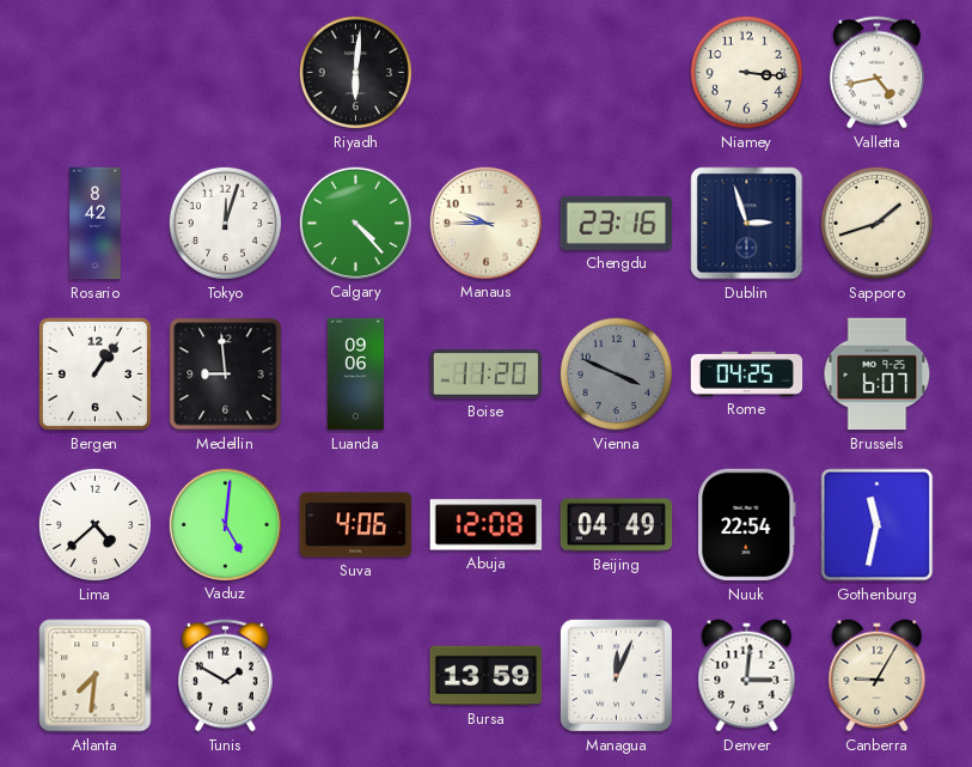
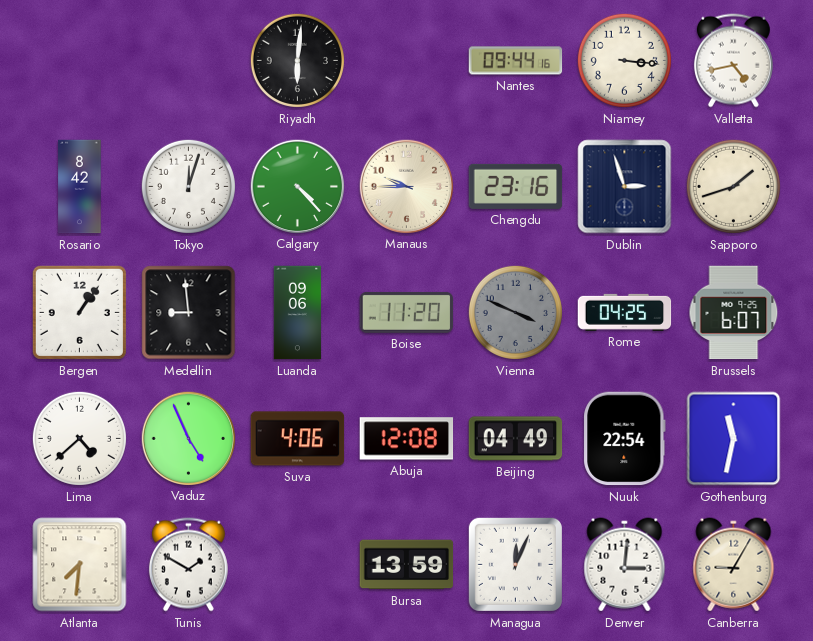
Nantes: none -> 09:44 (516, 61)
Vaduz: 5:01 -> 4:56 (188, 438)
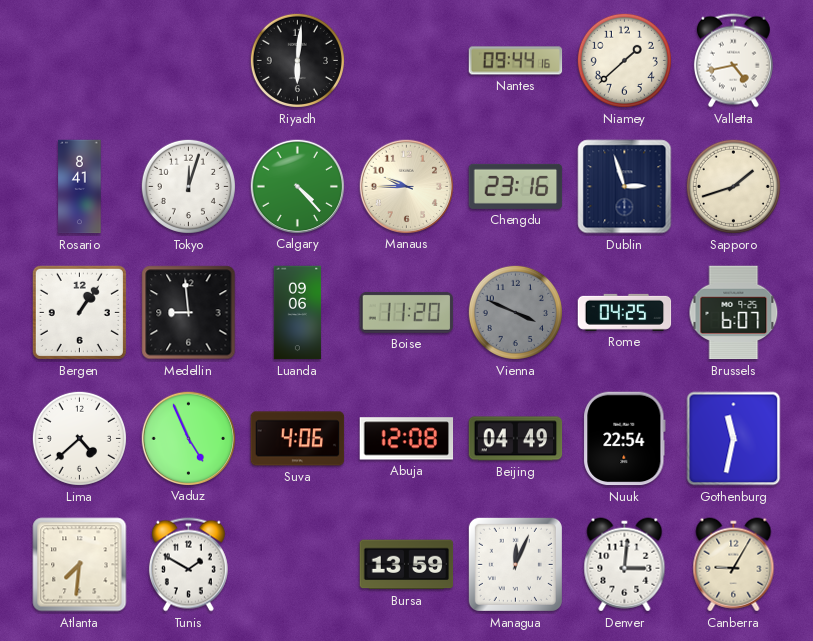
Niamey: 3:16 -> 1:38 (624, 60)
Rosario: 8:42 -> 8:41 (80, 187)
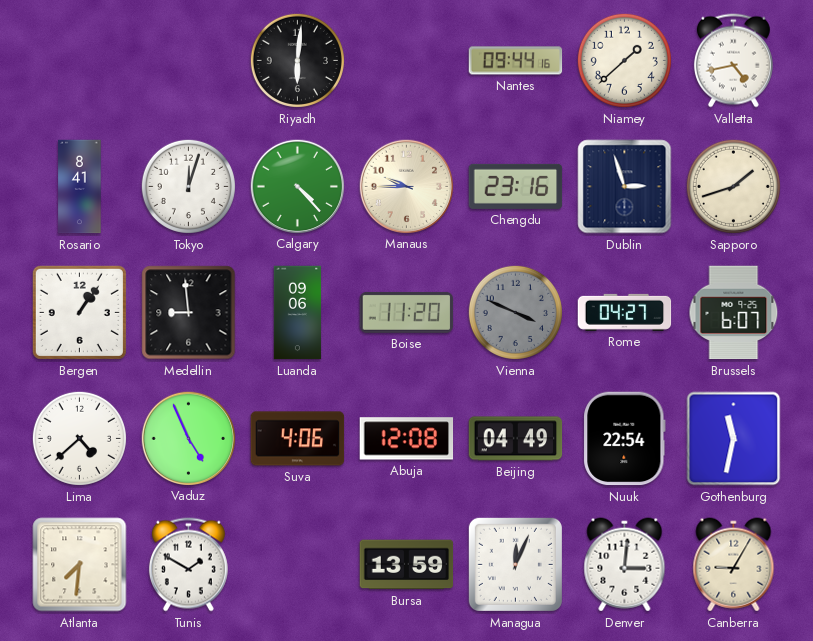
Rome: 04:25 -> 04:27 (625, 312)
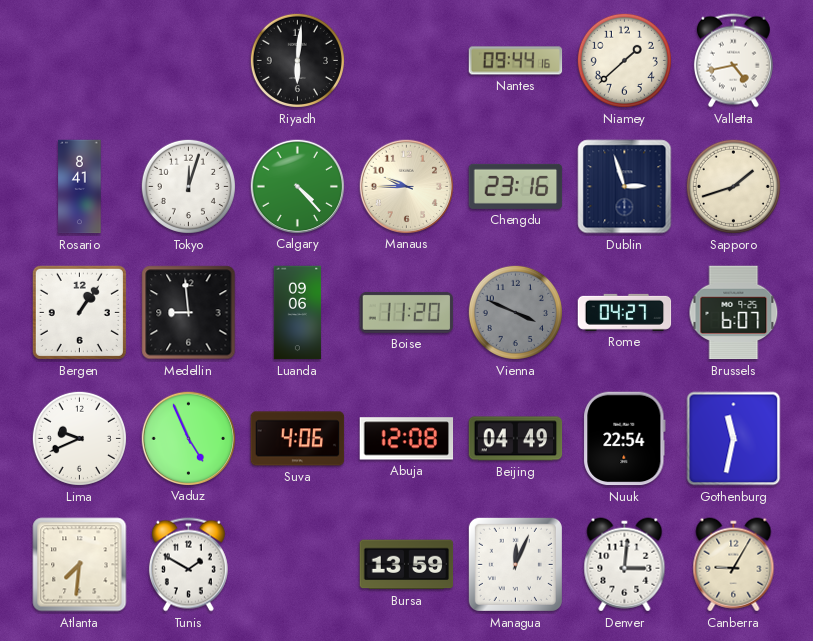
Lima: 4:38 -> 9:41 (79, 438)
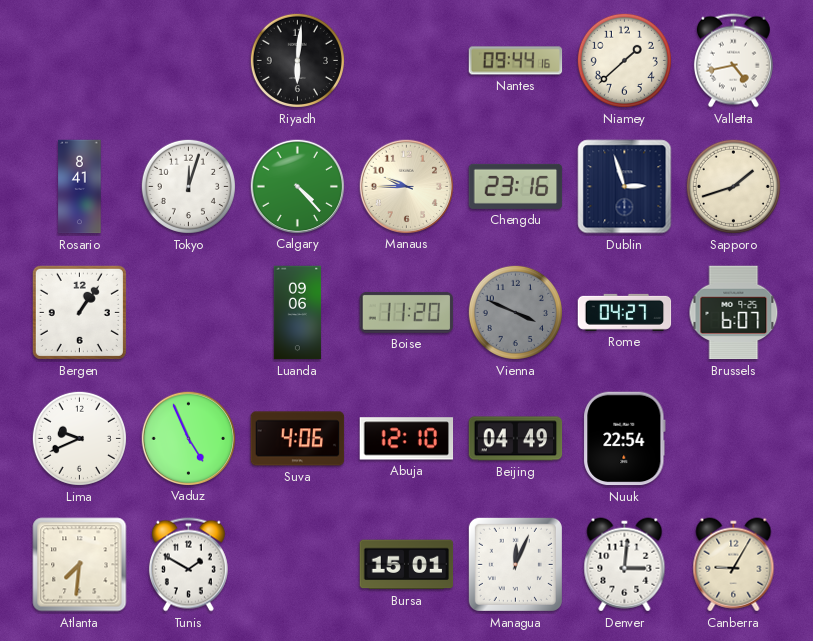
Medellin: 8:59 -> none (189, 313)
Abuja: 12:08 -> 12:10 (407, 439)
Gothenburg: 11:32 -> none (734, 439)
Bursa: 13:59 -> 15:01 (407, 565)
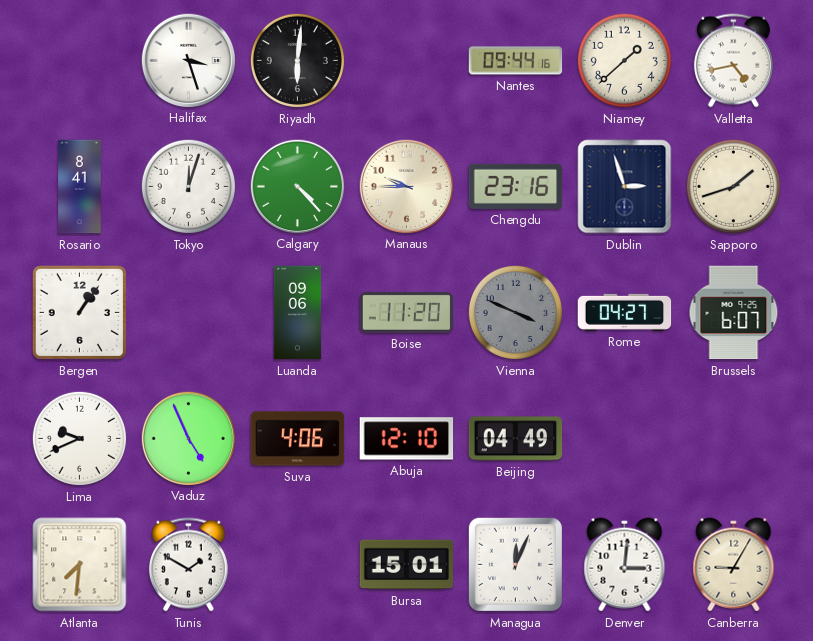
Halifax: none -> 3:27 (188, 60)
Nuuk: 22:54 -> none (625, 439)
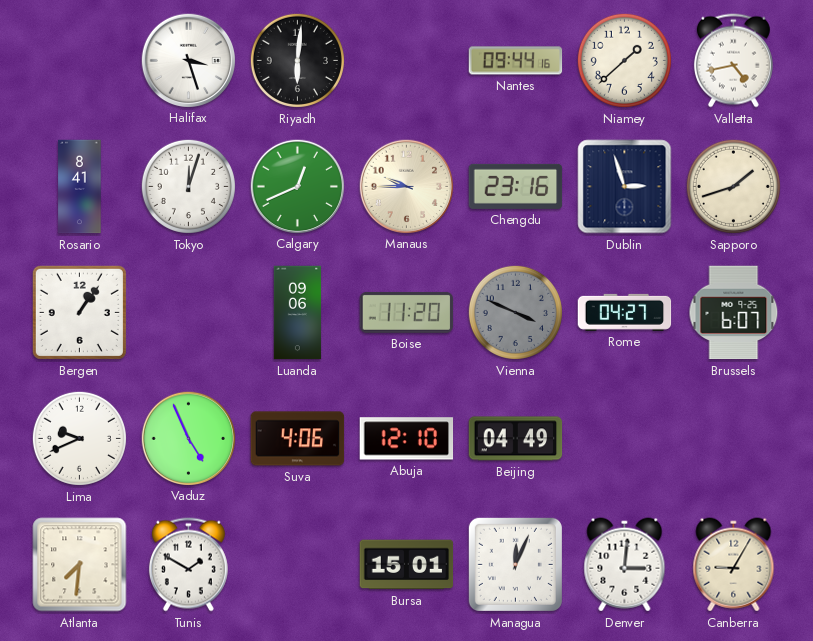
Calgary: 4:23 -> 12:41 (297, 186)
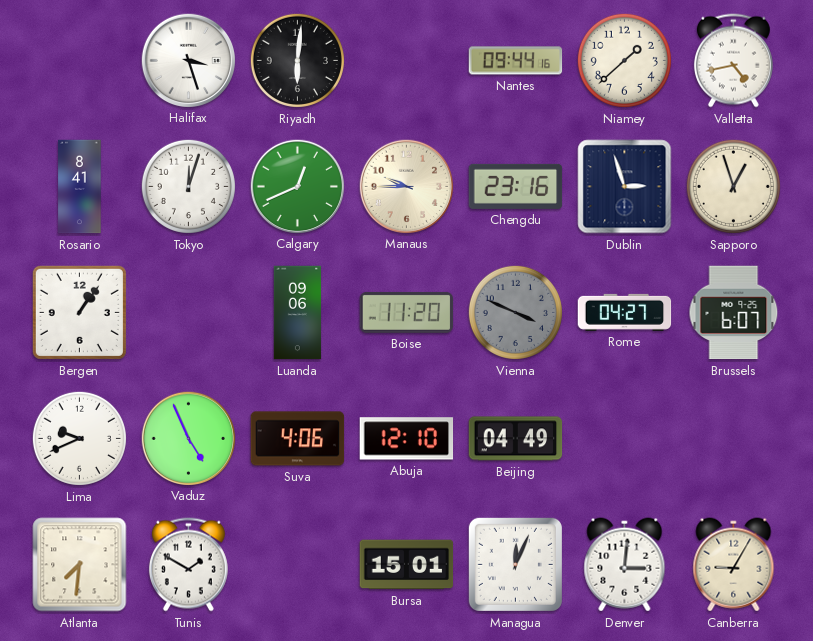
Sapporo: 1:42 -> 12:57 (733, 186)
